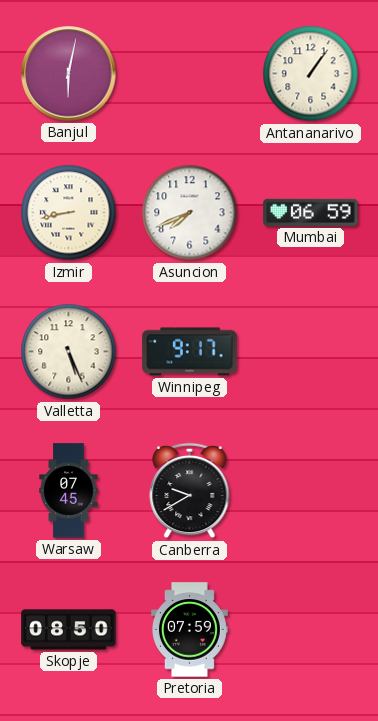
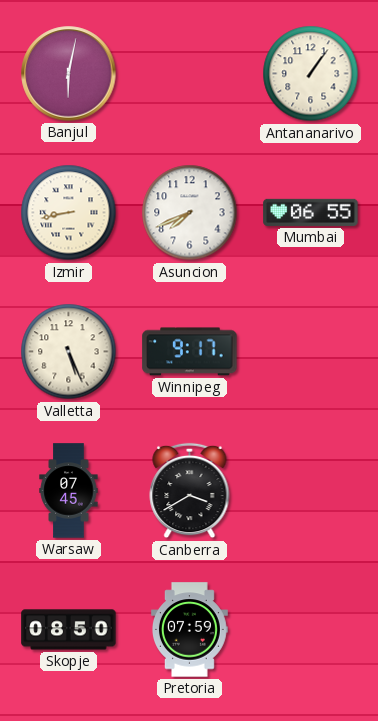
Mumbai: 06:59 -> 06:55 (311, 212)
Canberra: 9:40 -> 3:40 (190, 491)
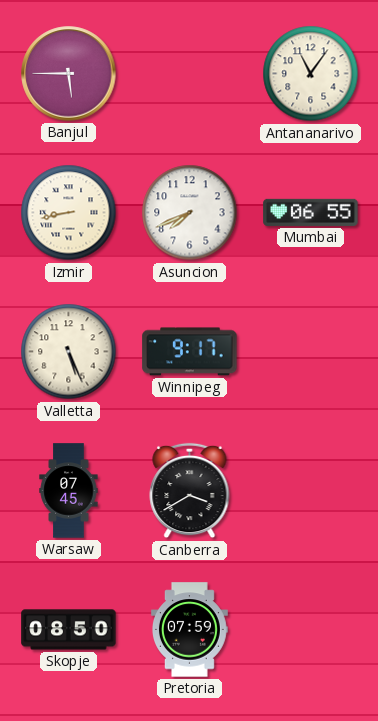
Banjul: 6:02 -> 5:45 (69, 74)
Antananarivo: 1:06 -> 11:06 (311, 74)
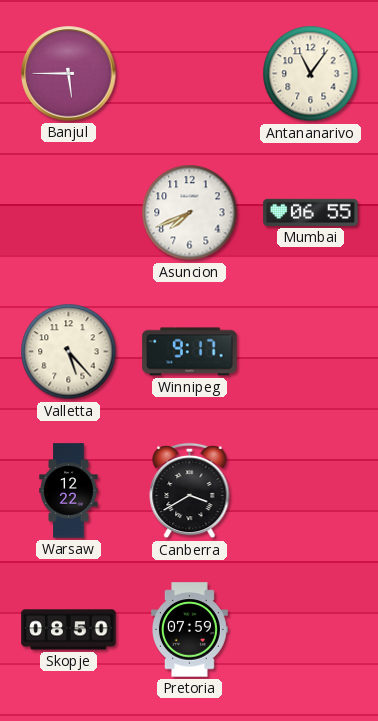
Izmir: 8:43 -> none (69, 213)
Valletta: 5:26 -> 5:23 (69, 352)
Warsaw: 07:45 -> 12:22 (69, 491)
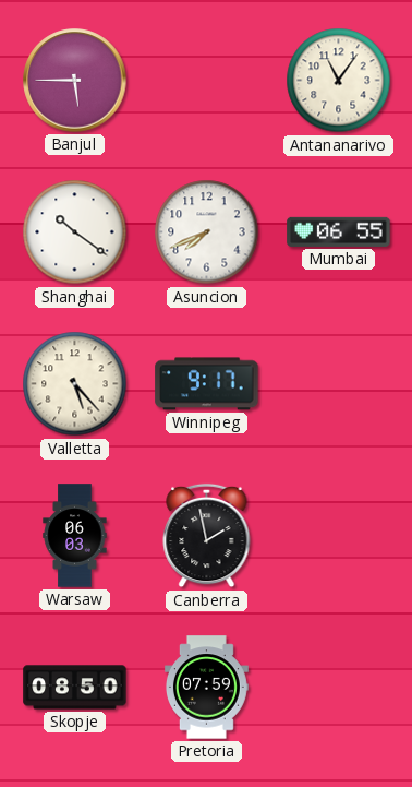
Shanghai: none -> 10:21 (75, 232)
Warsaw: 12:22 -> 06:03 (75, 536)
Canberra: 3:40 -> 1:58 (207, 536)
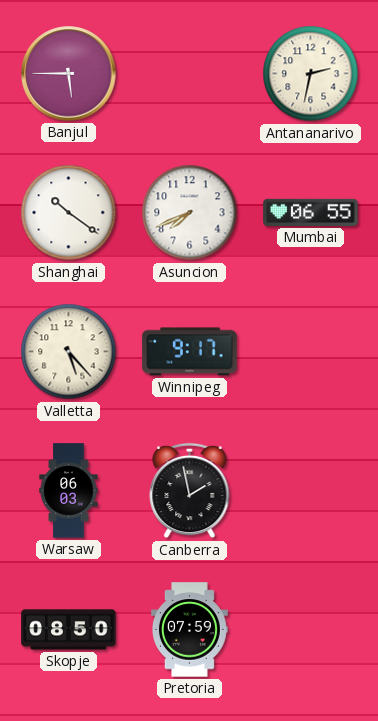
Antananarivo: 11:06 -> 2:32 (311, 74)
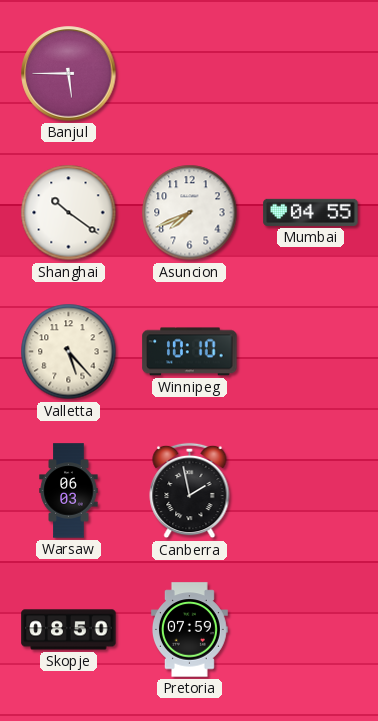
Antananarivo: 2:32 -> none (311, 74)
Mumbai: 06:55 -> 04:55 (311, 212)
Winnipeg: 9:17 -> 10:10 (190, 352)
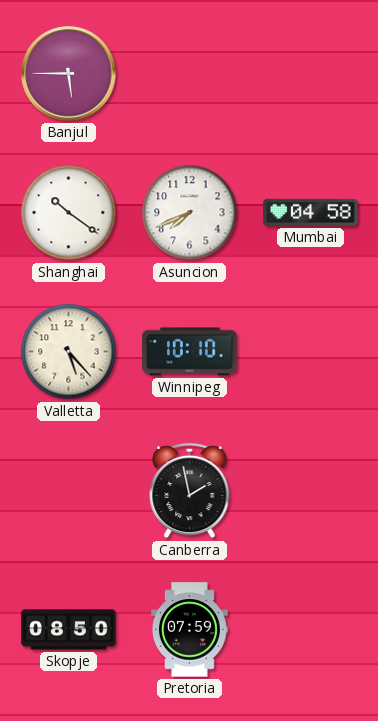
Mumbai: 04:55 -> 04:58 (311, 212)
Warsaw: 06:03 -> none (69, 491)
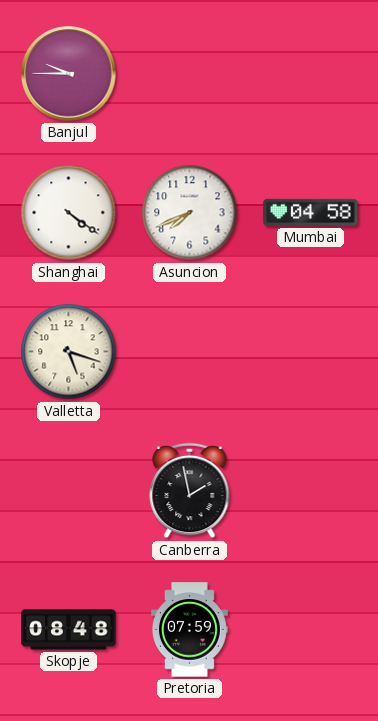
Banjul: 5:45 -> 9:45 (69, 74)
Shanghai: 10:21 -> 4:21 (69, 213)
Valletta: 5:23 -> 5:18 (69, 352)
Winnipeg: 10:10 -> none (190, 352)
Skopje: 08:50 -> 08:48 (69, 630)
